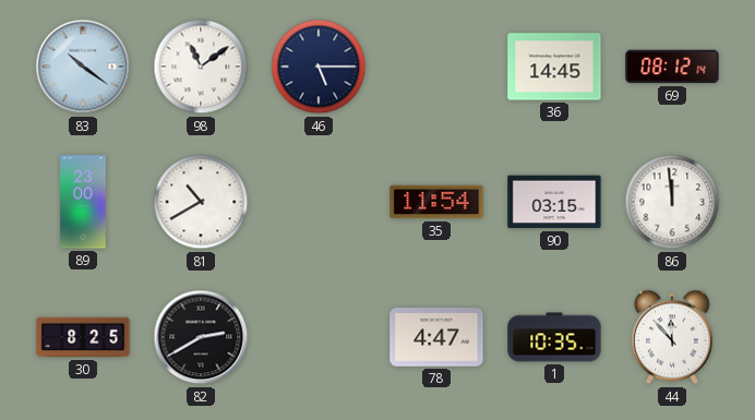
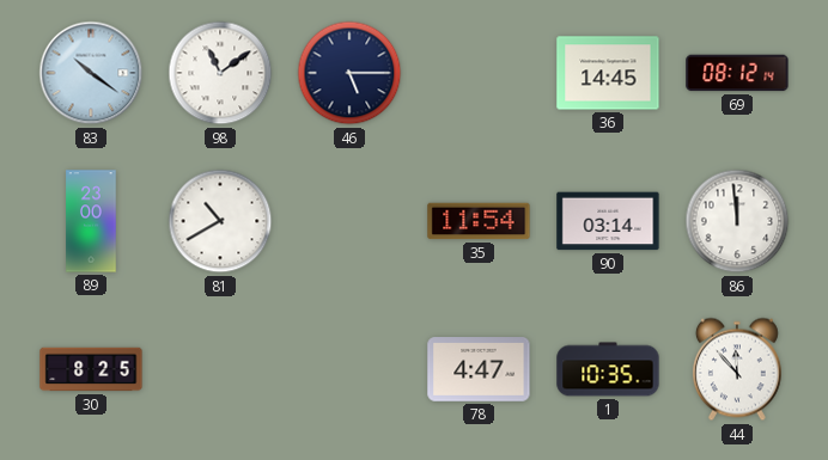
90: 03:15 -> 03:14 (608, 221)
82: 2:40 -> none (201, 337)
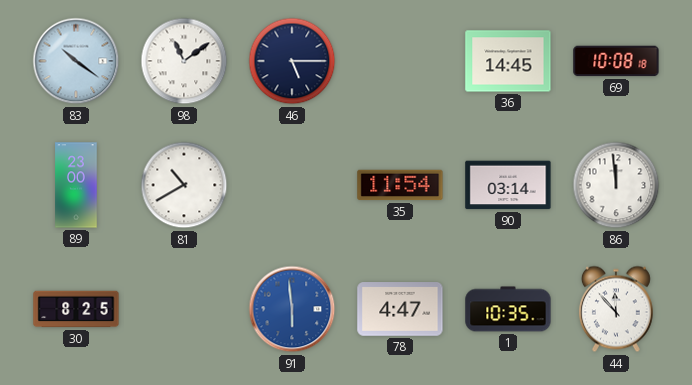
69: 08:12 -> 10:08 (616, 61)
91: none -> 5:59 (292, 309)
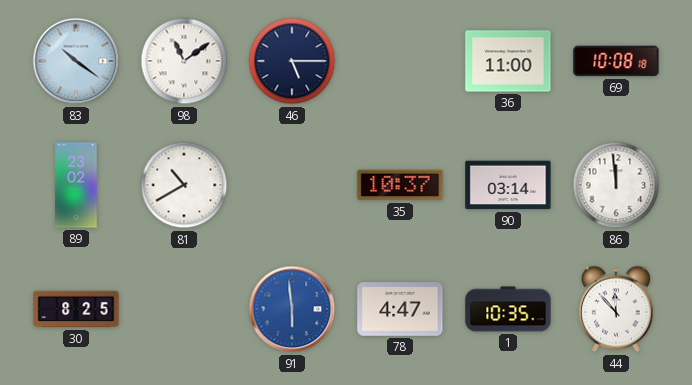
36: 14:45 -> 11:00 (508, 61)
89: 23:00 -> 23:02 (76, 185)
35: 11:54 -> 10:37 (400, 185)
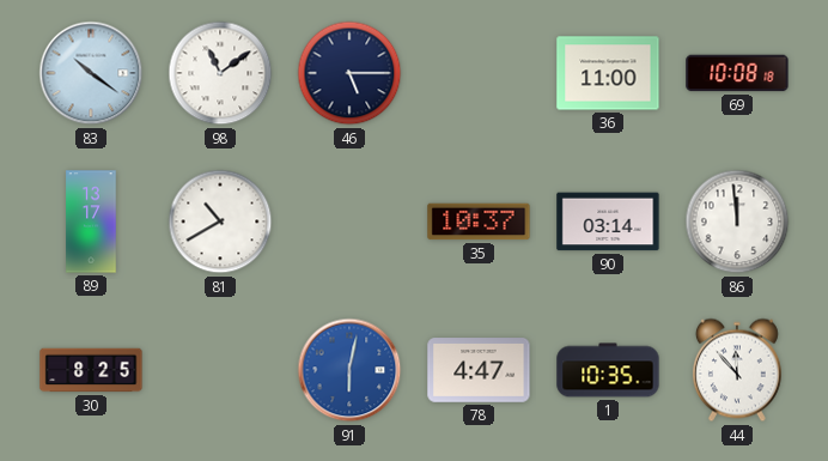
89: 23:02 -> 13:17 (91, 222)
91: 5:59 -> 6:02 (349, 370)
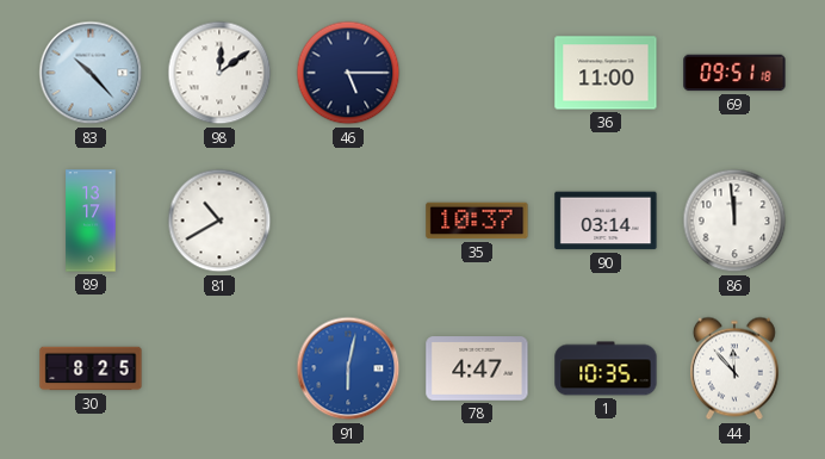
83: 10:21 -> 10:23 (91, 73)
98: 11:09 -> 12:09 (219, 73)
69: 10:08 -> 09:51 (734, 73)
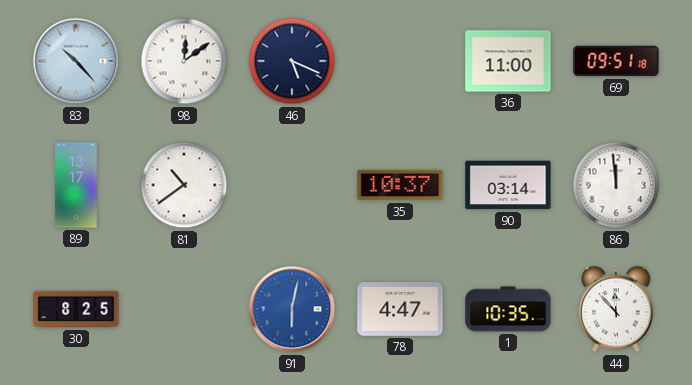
46: 5:15 -> 5:19 (292, 61)
81: 10:40 -> 10:39 (184, 185)
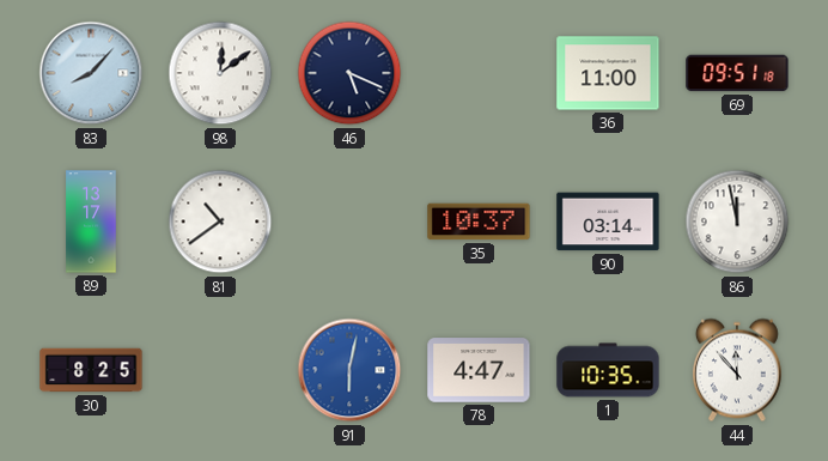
83: 10:23 -> 8:07 (91, 73)
86: 11:59 -> 11:58 (737, 222)
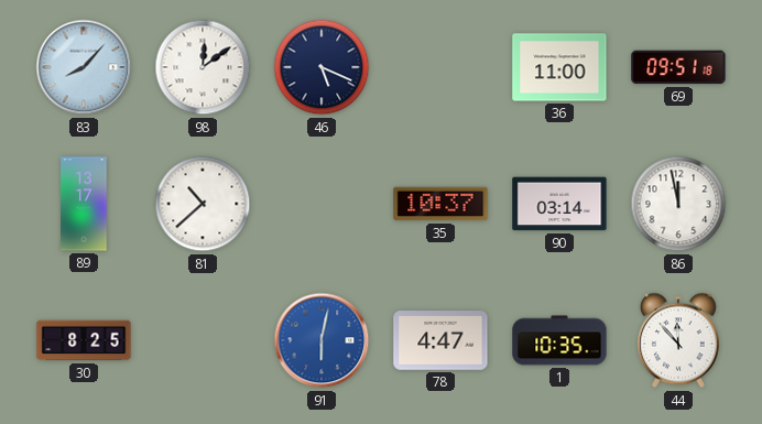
81: 10:39 -> 10:38 (203, 204)
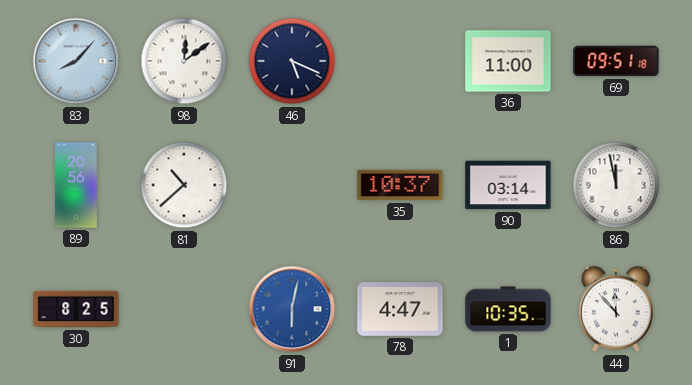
89: 13:17 -> 20:56 (76, 185)
